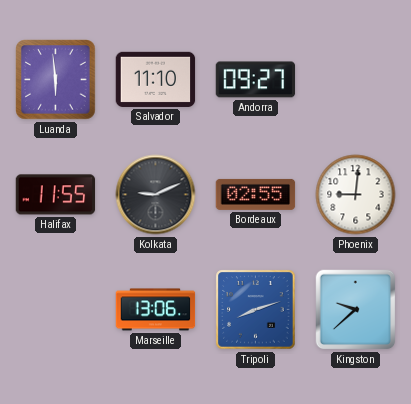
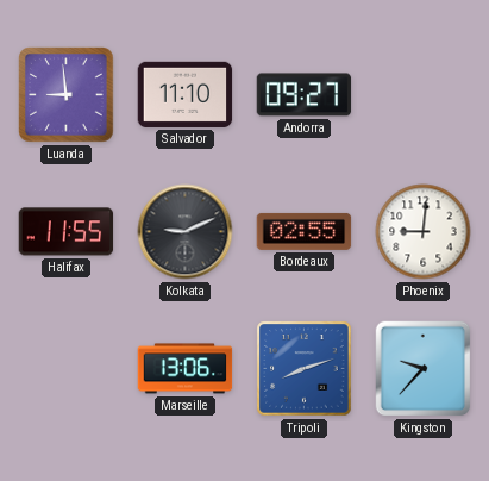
Luanda: 5:59 -> 8:59 (67, 95)
Kingston: 9:38 -> 9:37 (424, 369)
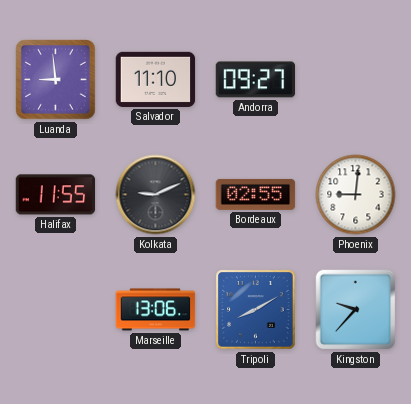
Tripoli: 8:12 -> 8:10 (256, 310)
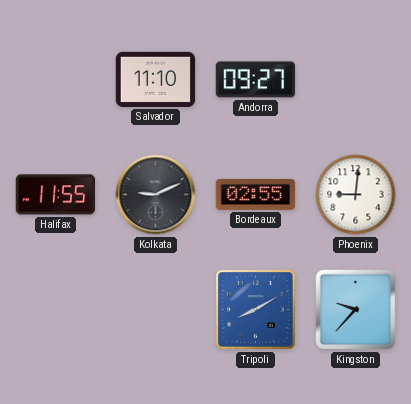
Luanda: 8:59 -> none (56, 80)
Marseille: 13:06 -> none (156, 310)
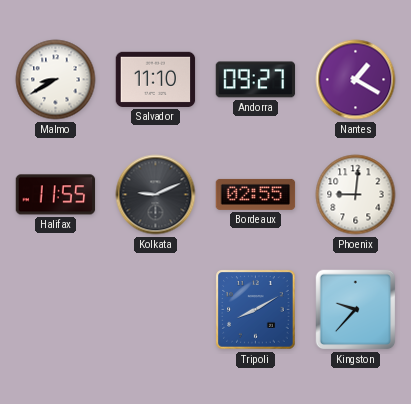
Malmo: none -> 8:40 (56, 80)
Nantes: none -> 1:20 (356, 80)
